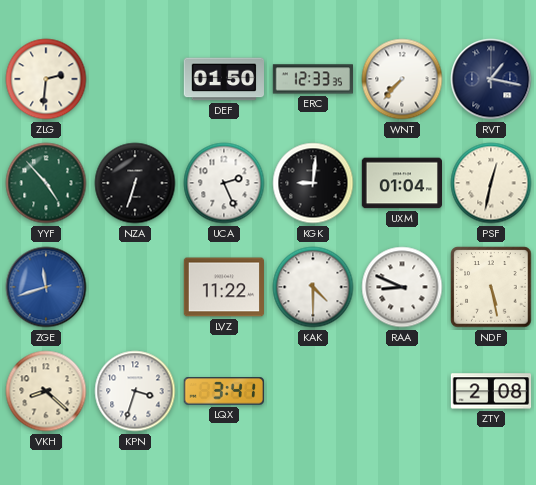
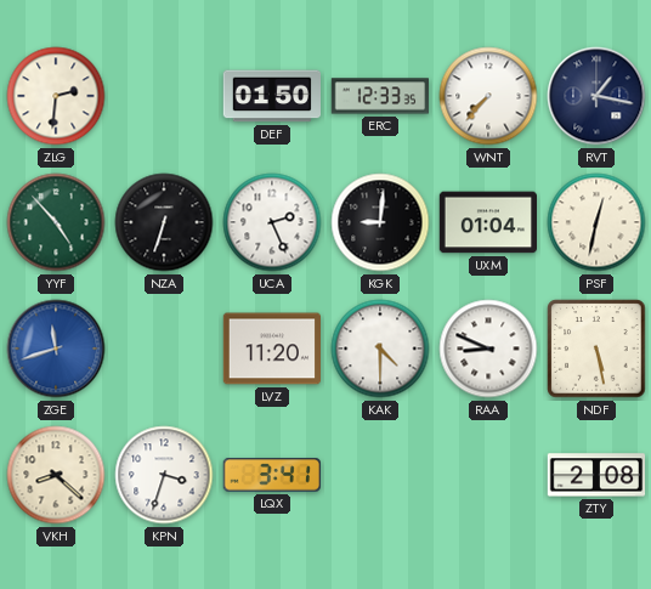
LVZ: 11:22 -> 11:20 (271, 349)
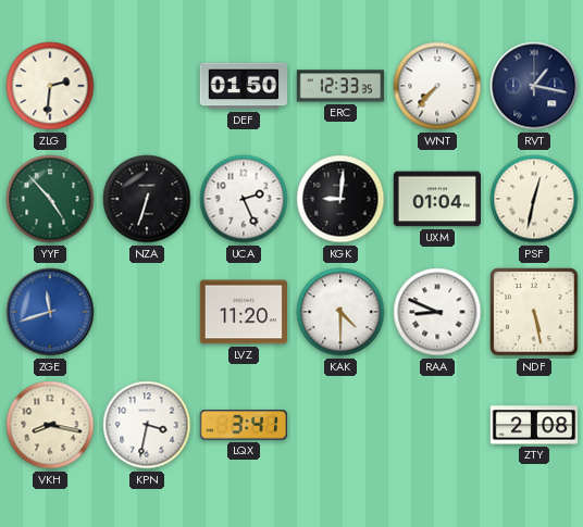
VKH: 8:22 -> 8:17 (50, 425)
KPN: 3:33 -> 3:32 (147, 425)
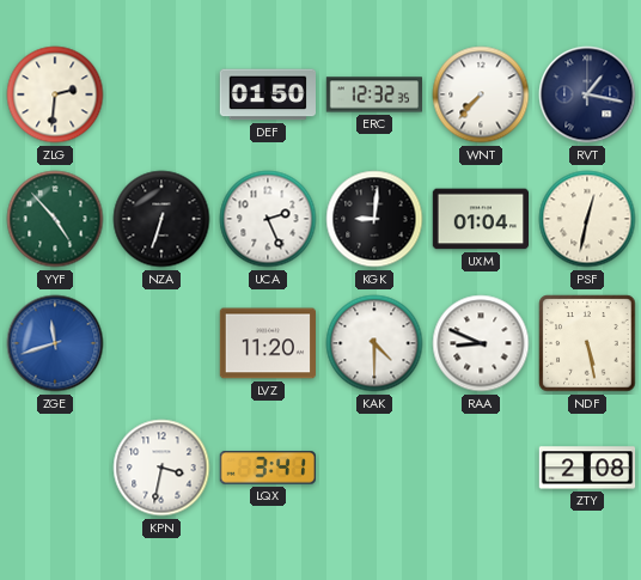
ERC: 12:33 -> 12:32 (373, 94)
VKH: 8:17 -> none (50, 425)
